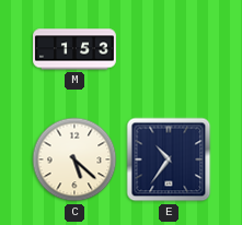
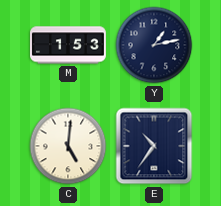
Y: none -> 1:13 (154, 45)
C: 5:22 -> 5:01 (68, 146)
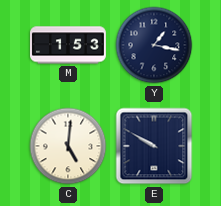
Y: 1:13 -> 1:17 (154, 45)
E: 10:36 -> 9:50 (154, 146)
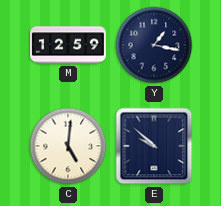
M: 1:53 -> 12:59 (69, 45)
E: 9:50 -> 9:52 (154, 146)
